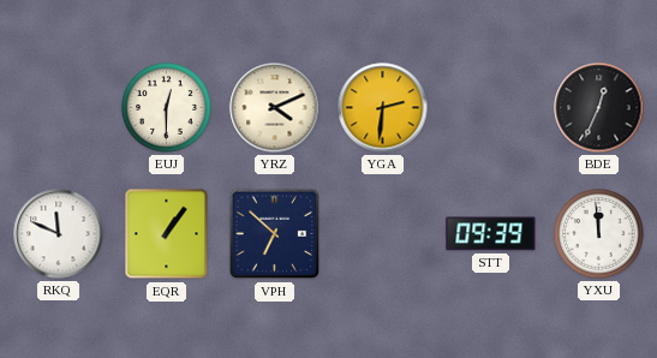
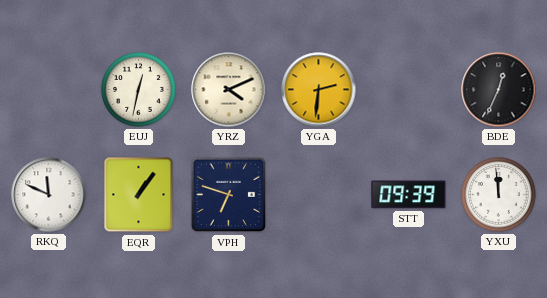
EUJ: 12:30 -> 12:32 (139, 90)
VPH: 6:52 -> 6:48 (229, 195)
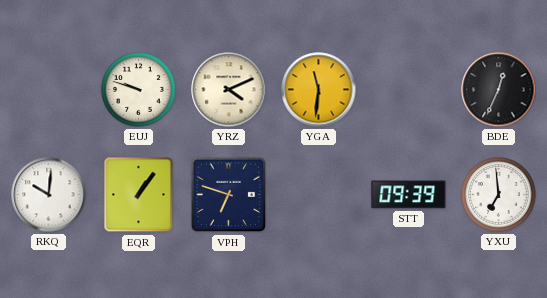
EUJ: 12:32 -> 9:48 (139, 90)
YGA: 2:31 -> 11:31 (319, 90)
RKQ: 11:49 -> 10:01 (49, 195)
YXU: 11:59 -> 6:59 (499, 195)
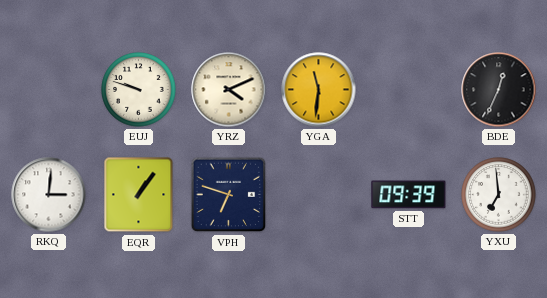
RKQ: 10:01 -> 3:01 (49, 195)
